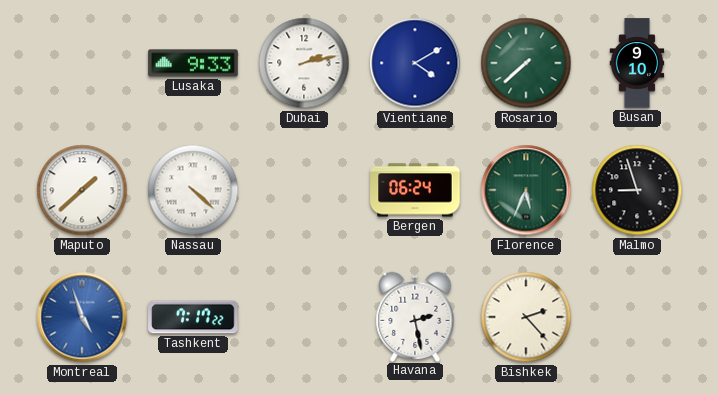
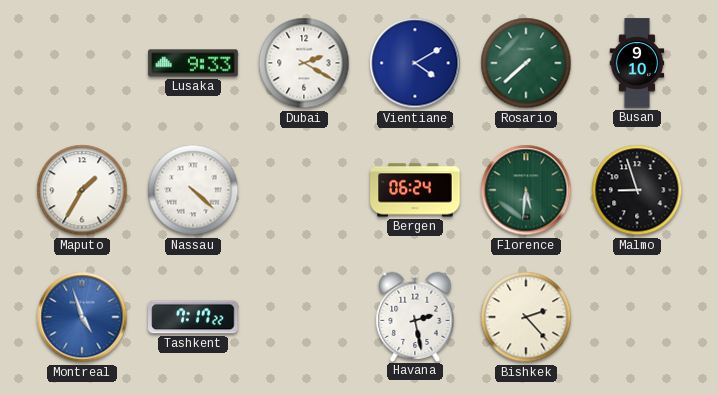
Dubai: 2:13 -> 2:20 (304, 63)
Maputo: 1:38 -> 1:35 (82, 190)
Florence: 5:34 -> 5:31 (526, 190)
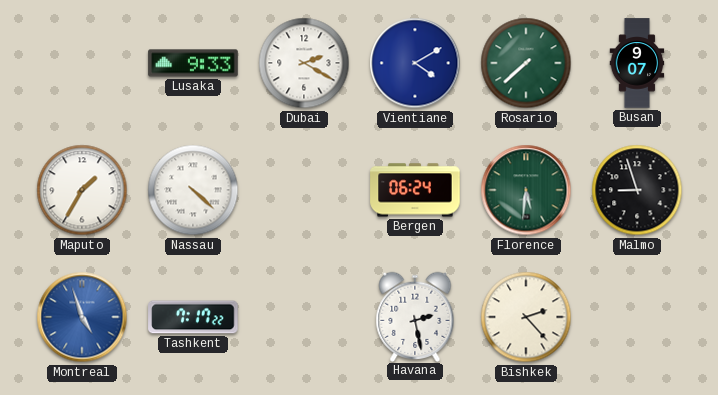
Busan: 9:10 -> 9:07 (637, 63)
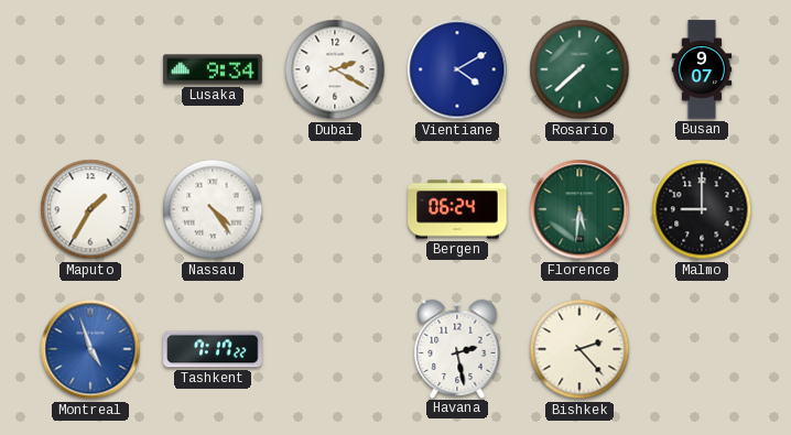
Lusaka: 9:33 -> 9:34 (213, 69)
Nassau: 4:22 -> 4:24 (213, 209)
Malmo: 8:57 -> 9:00 (702, 209)
